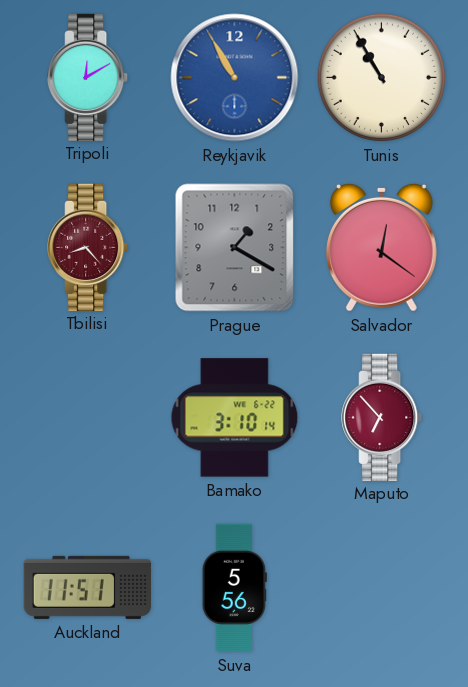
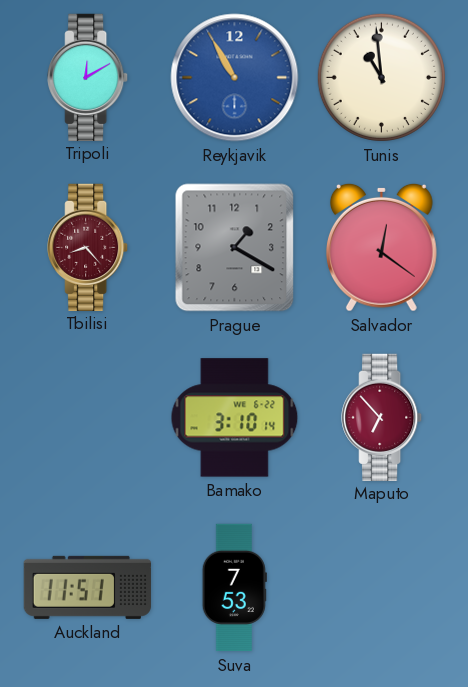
Tunis: 10:55 -> 10:59 (381, 77)
Suva: 5:56 -> 7:53 (234, 588)
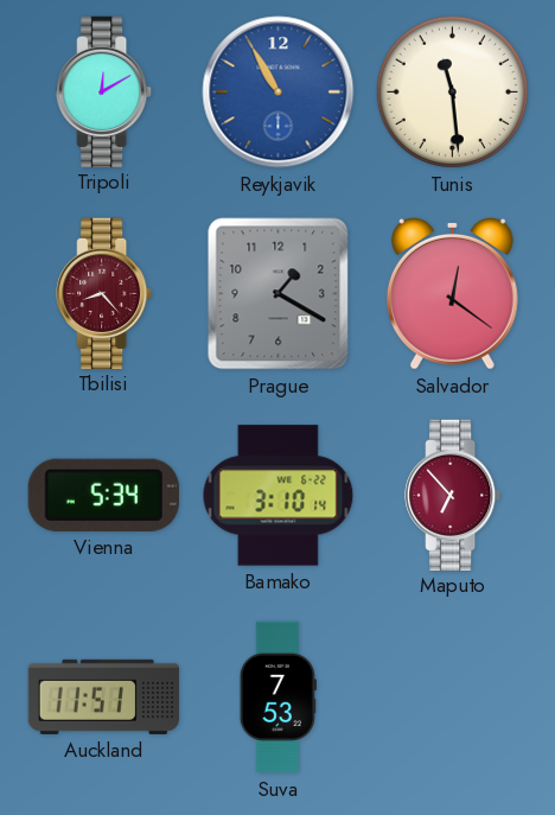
Tunis: 10:59 -> 11:29 (452, 91)
Vienna: none -> 5:34 (103, 495)
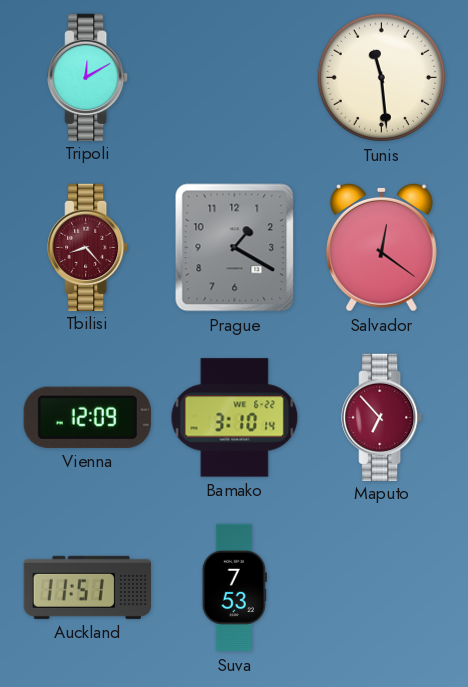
Reykjavik: 10:55 -> none (279, 93)
Vienna: 5:34 -> 12:09 (87, 417)
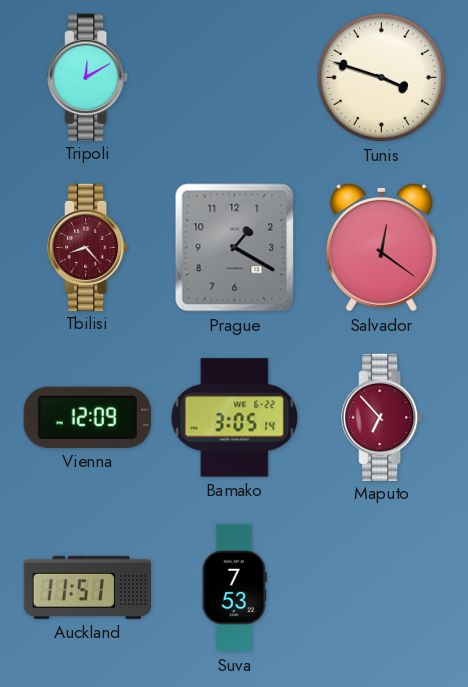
Tunis: 11:29 -> 3:48 (381, 77)
Bamako: 3:10 -> 3:05 (235, 418)
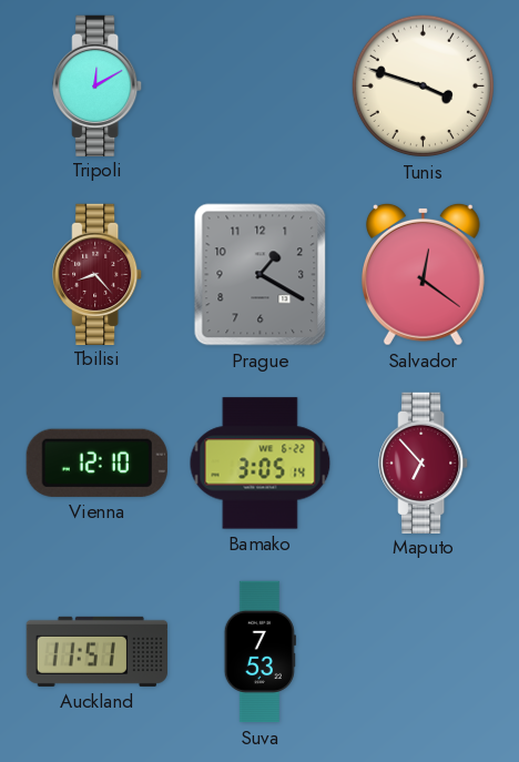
Vienna: 12:09 -> 12:10 (96, 463)
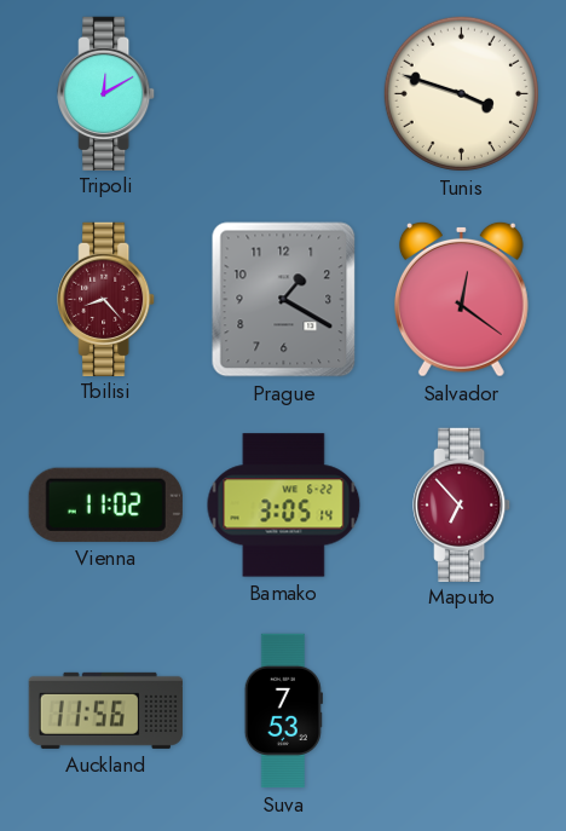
Vienna: 12:10 -> 11:02 (105, 504)
Auckland: 11:51 -> 11:56 (105, 710)
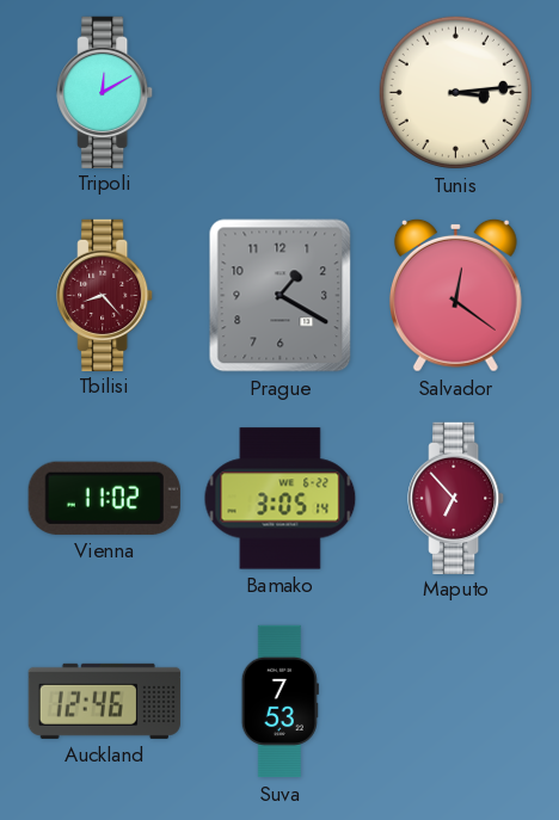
Tunis: 3:48 -> 3:14 (455, 92)
Auckland: 11:56 -> 12:46 (104, 701)
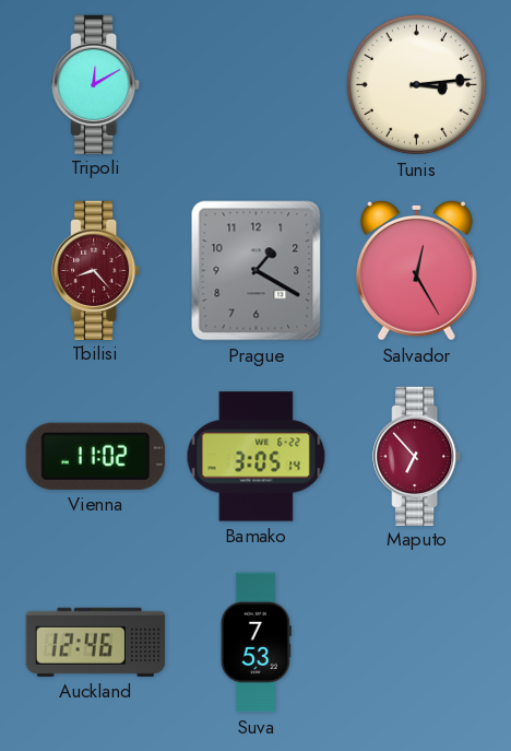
Salvador: 12:21 -> 12:25 (416, 270)
